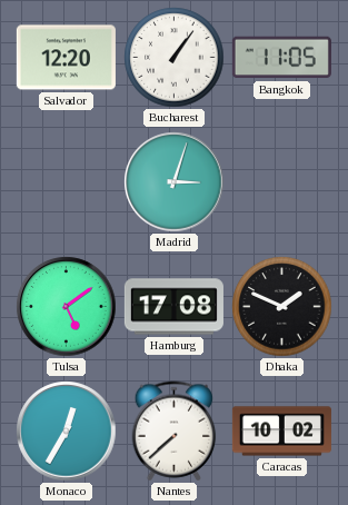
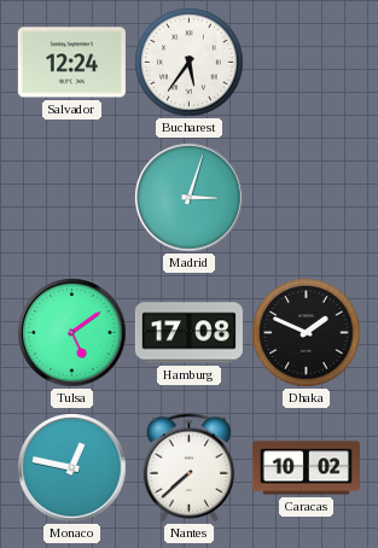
Salvador: 12:20 -> 12:24 (71, 63)
Bucharest: 1:06 -> 5:36 (190, 63)
Bangkok: 11:05 -> none (281, 58)
Monaco: 12:35 -> 12:47 (72, 468)
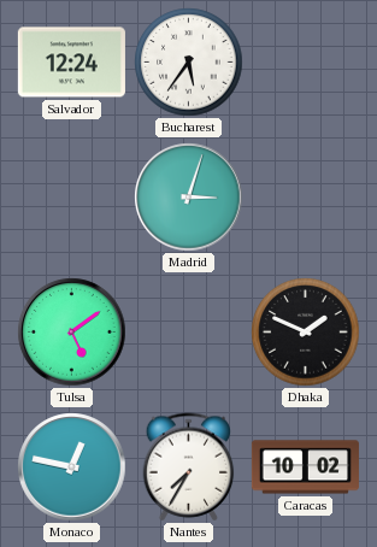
Hamburg: 17:08 -> none (188, 333)
Nantes: 7:38 -> 7:35 (189, 467)
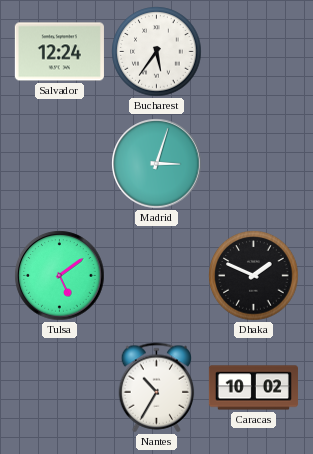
Monaco: 12:47 -> none (72, 467)
Nantes: 7:35 -> 10:35 (157, 388)
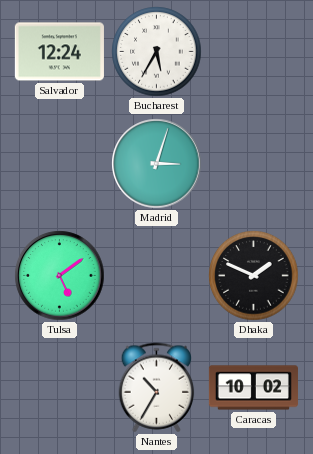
Bucharest: 5:36 -> 5:35 (157, 52)
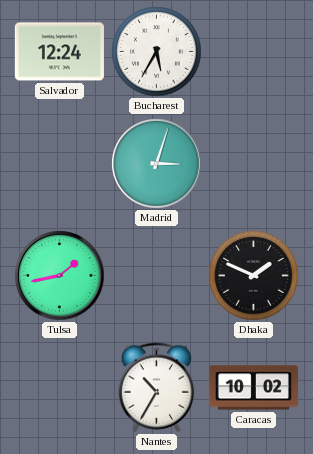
Tulsa: 5:09 -> 1:43 (60, 276)
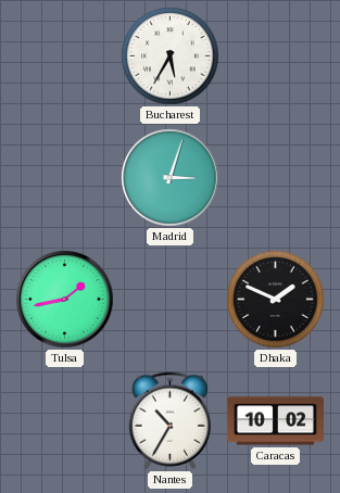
Salvador: 12:24 -> none (59, 52)
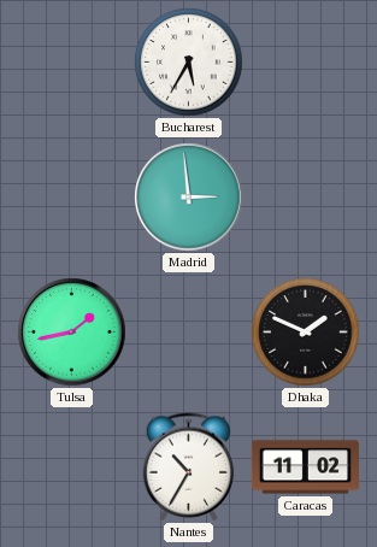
Madrid: 3:03 -> 2:59 (189, 198)
Caracas: 10:02 -> 11:02 (305, 467)
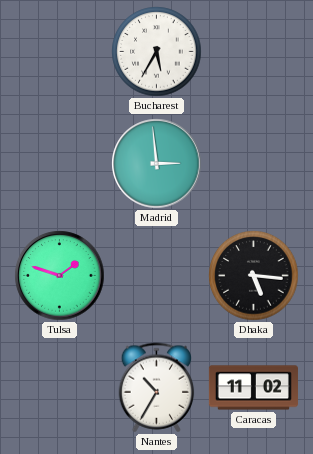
Tulsa: 1:43 -> 1:48 (60, 276)
Dhaka: 1:49 -> 5:16 (254, 276)
